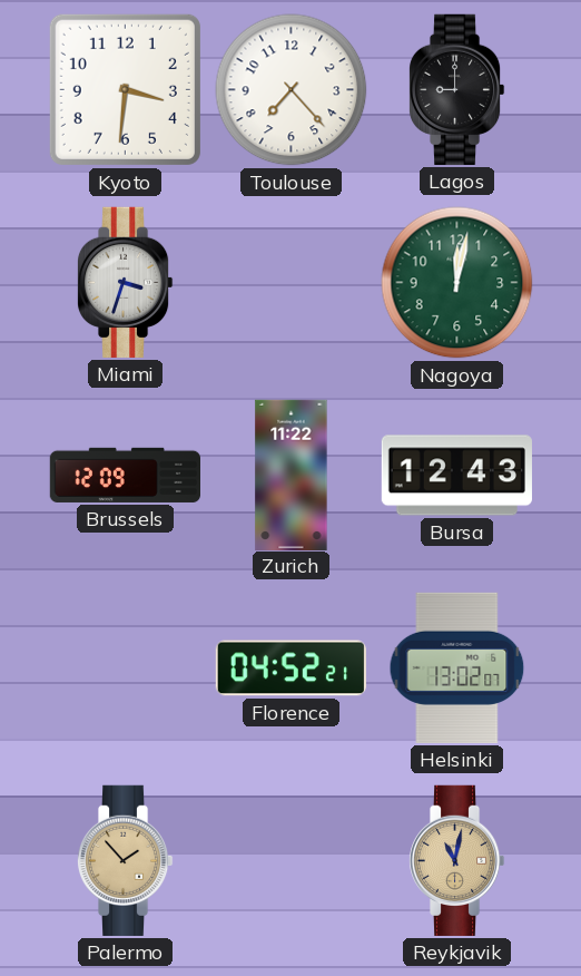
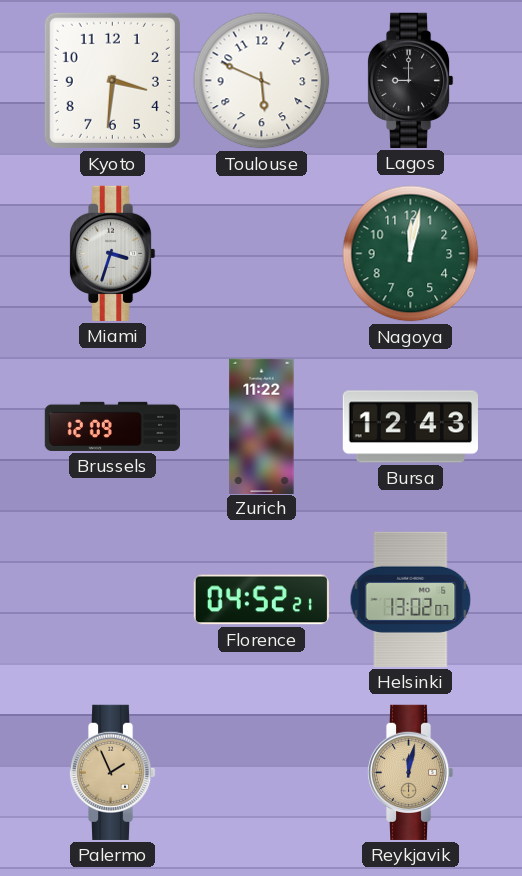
Toulouse: 7:23 -> 5:49 (262, 81)
Palermo: 1:53 -> 1:56 (112, 772)
Reykjavik: 11:02 -> 12:02 (410, 772)
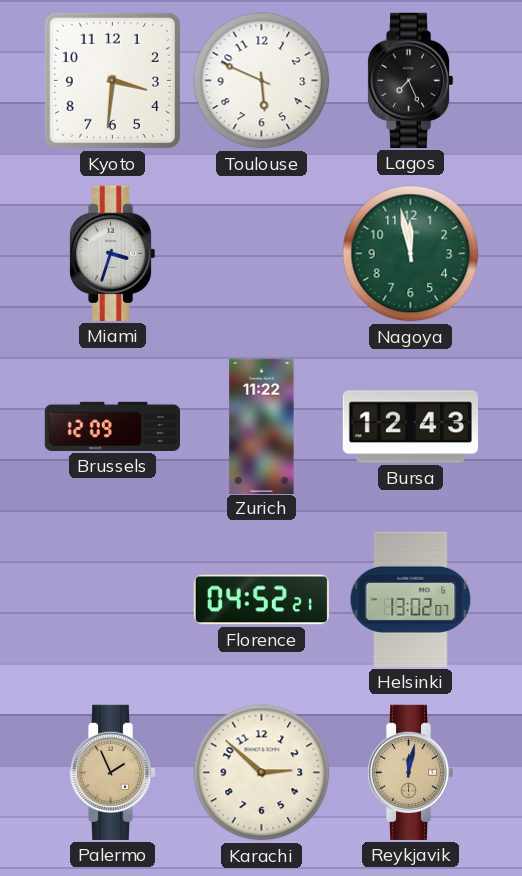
Lagos: 9:00 -> 7:26 (410, 80)
Nagoya: 12:02 -> 11:58 (411, 254)
Karachi: none -> 2:52 (262, 773)
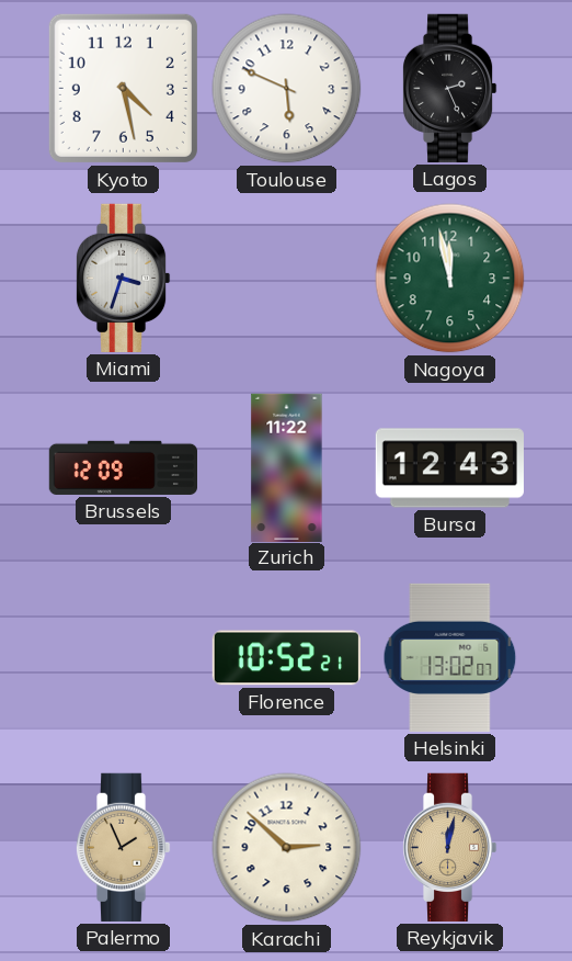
Kyoto: 3:31 -> 4:28 (123, 88)
Lagos: 7:26 -> 2:26 (449, 88)
Florence: 04:52 -> 10:52 (286, 658)
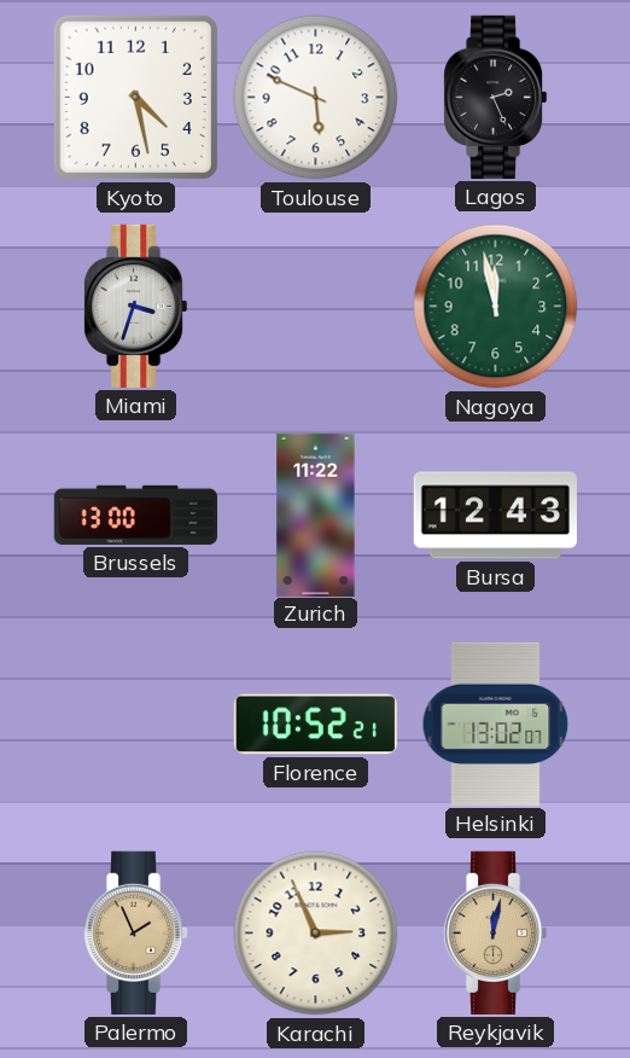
Brussels: 12:09 -> 13:00 (135, 515)
Karachi: 2:52 -> 2:56 (316, 934)
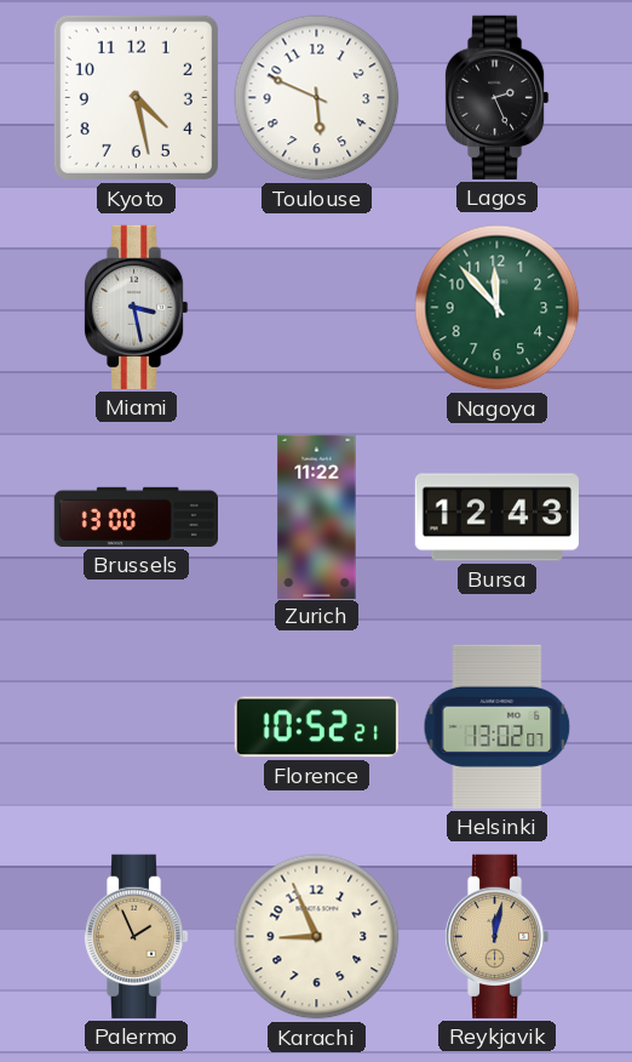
Miami: 3:33 -> 3:28 (136, 307)
Nagoya: 11:58 -> 11:53 (498, 308)
Karachi: 2:56 -> 8:56 (317, 937)
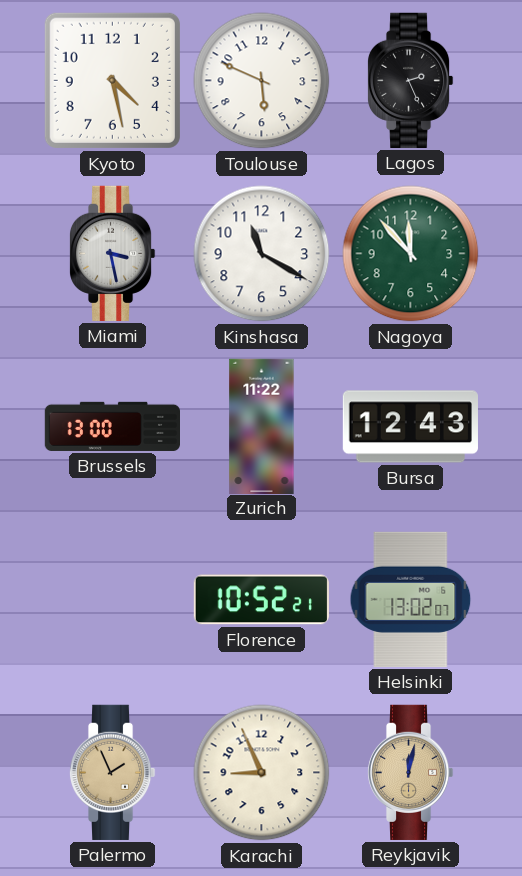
Kinshasa: none -> 11:20 (262, 254)
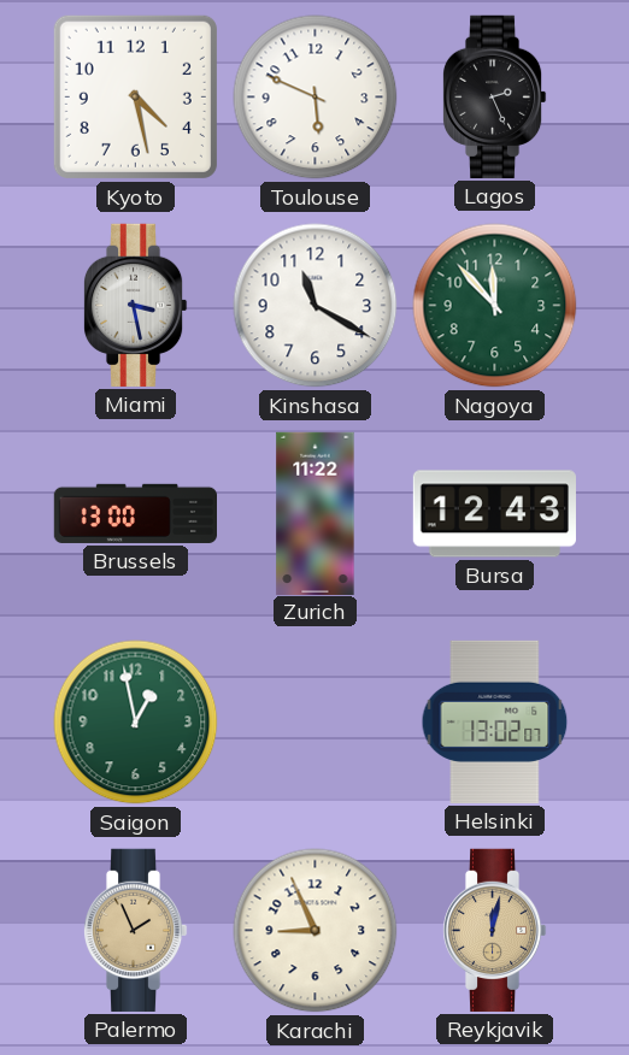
Saigon: none -> 12:58 (136, 723)
Florence: 10:52 -> none (261, 600)
